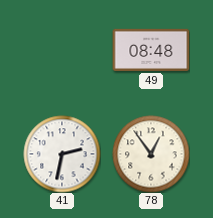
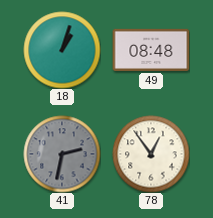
18: none -> 1:03 (62, 50)
41 dial: white -> grey (62, 154)
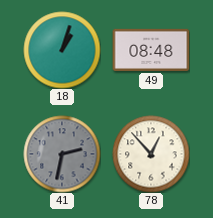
78: 12:54 -> 12:53 (151, 154)
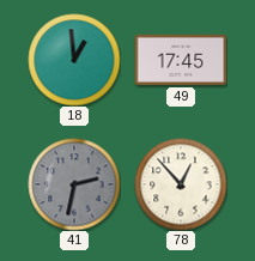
18: 1:03 -> 12:59 (74, 60)
49: 08:48 -> 17:45 (181, 60)
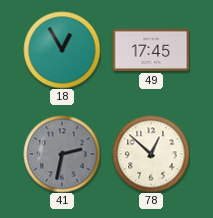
18: 12:59 -> 12:55 (62, 50)
78: 12:53 -> 12:52 (151, 154)
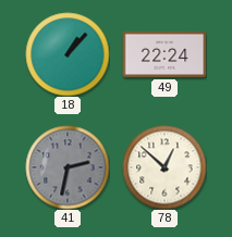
18: 12:55 -> 1:07 (68, 54)
49: 17:45 -> 22:24 (164, 54)
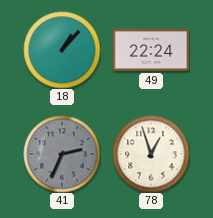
41: 2:32 -> 2:34 (62, 154)
78: 12:52 -> 12:57 (151, 154)
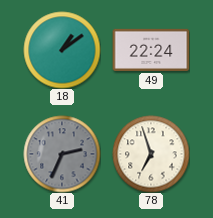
18: 1:07 -> 1:09 (62, 50)
78: 12:57 -> 6:57 (151, 154)
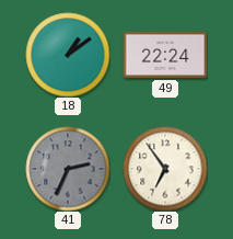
78: 6:57 -> 6:54 (165, 169)
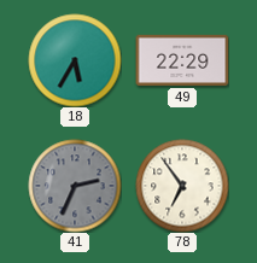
18: 1:09 -> 5:35 (75, 60)
49: 22:24 -> 22:29 (182, 60)
